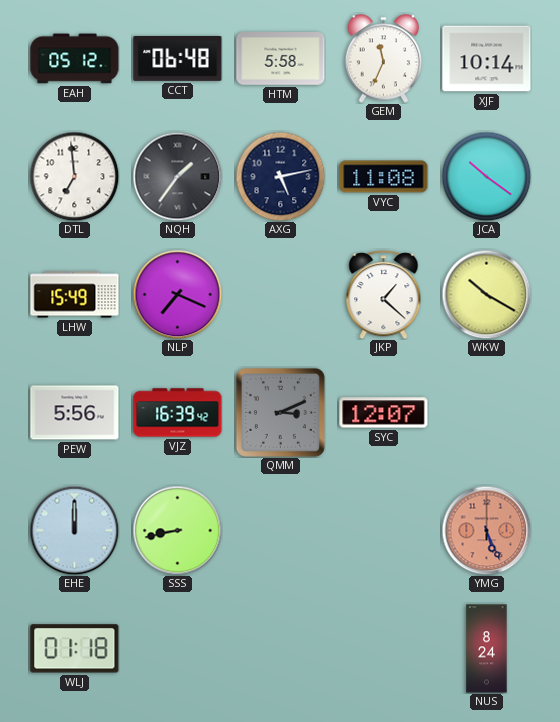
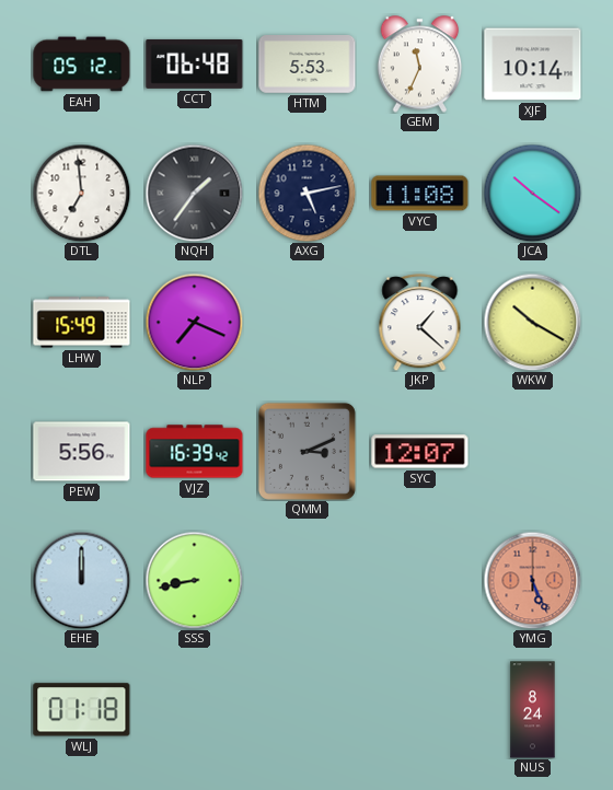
HTM: 5:58 -> 5:53 (308, 65)
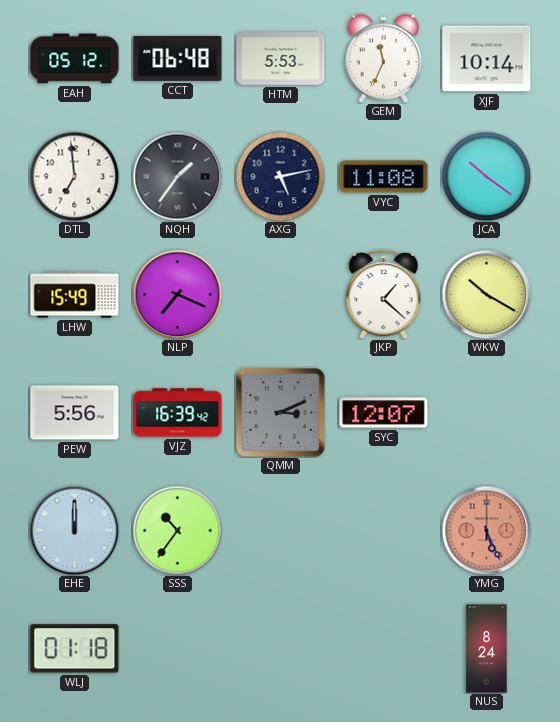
SSS: 8:43 -> 10:36 (177, 530)
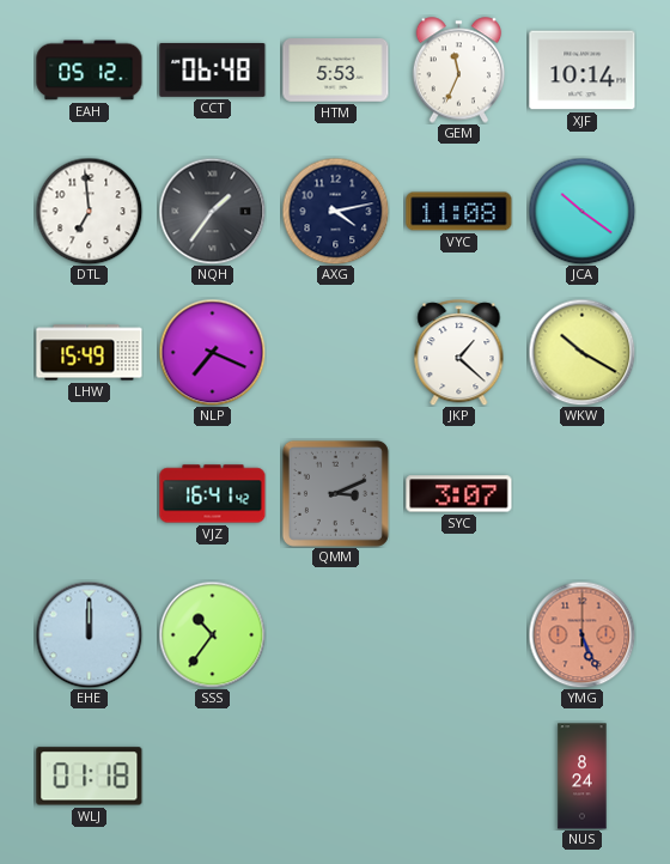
AXG: 5:13 -> 4:13 (335, 211)
PEW: 5:56 -> none (75, 413)
VJZ: 16:39 -> 16:41 (213, 494)
SYC: 12:07 -> 3:07 (459, 494)
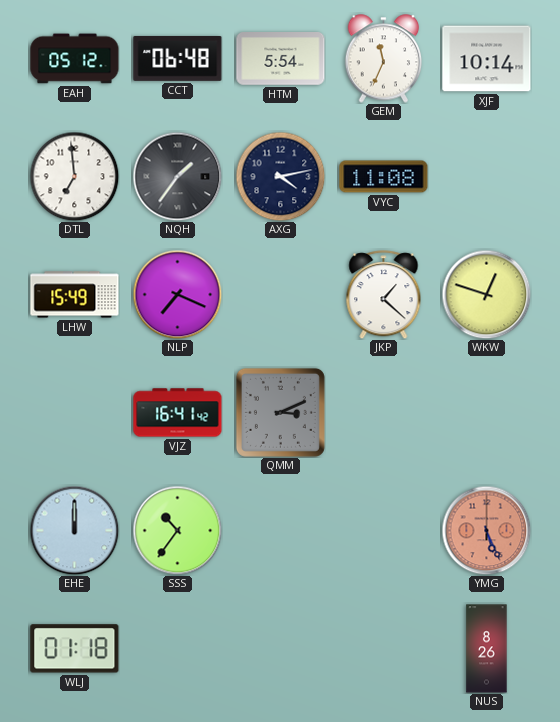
HTM: 5:53 -> 5:54 (281, 59)
JCA: 10:21 -> none (581, 211)
WKW: 10:20 -> 12:48 (486, 294)
SYC: 3:07 -> none (459, 494)
NUS: 8:24 -> 8:26 (487, 649)
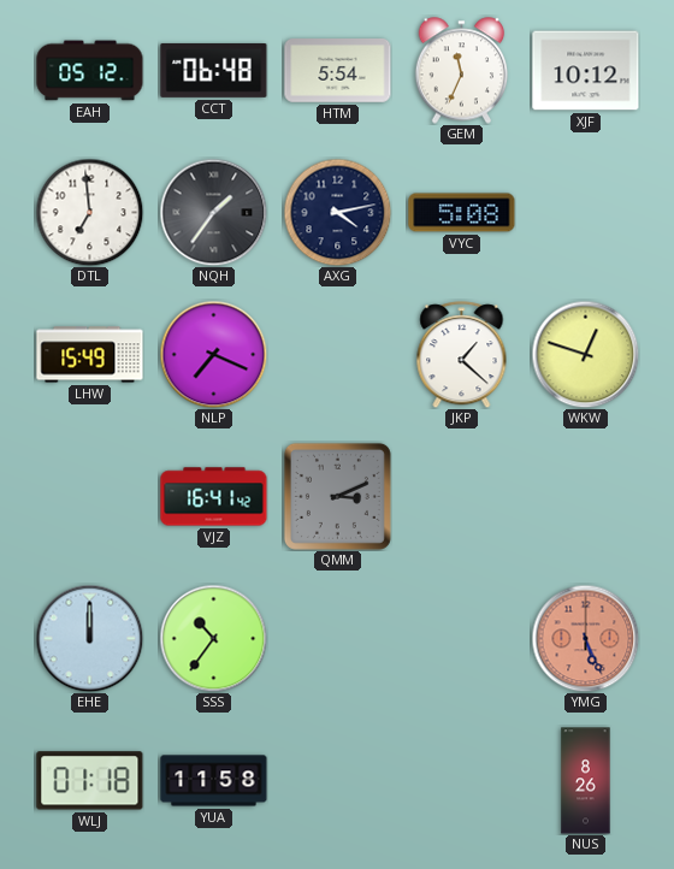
XJF: 10:14 -> 10:12 (586, 71)
VYC: 11:08 -> 5:08 (462, 213)
YUA: none -> 11:58 (214, 781)
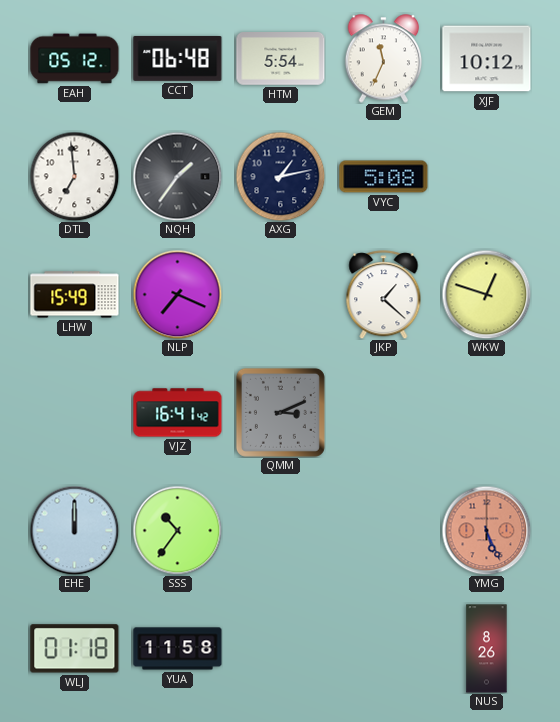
AXG: 4:13 -> 1:13 (280, 176)
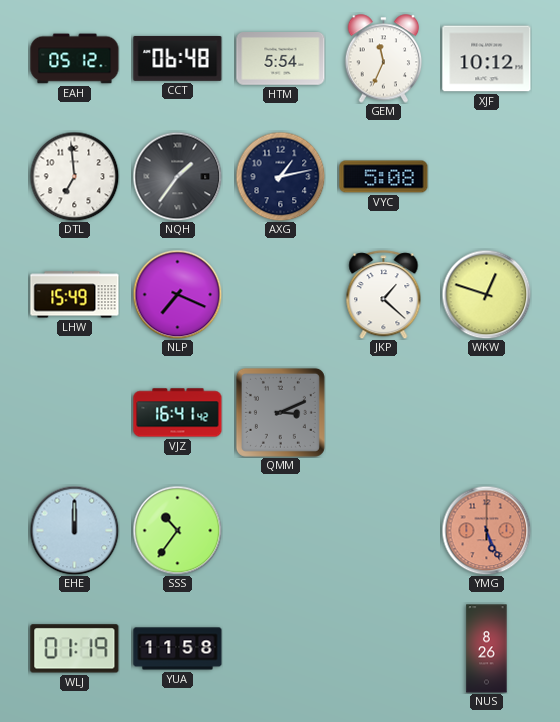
WLJ: 01:18 -> 01:19 (75, 649)
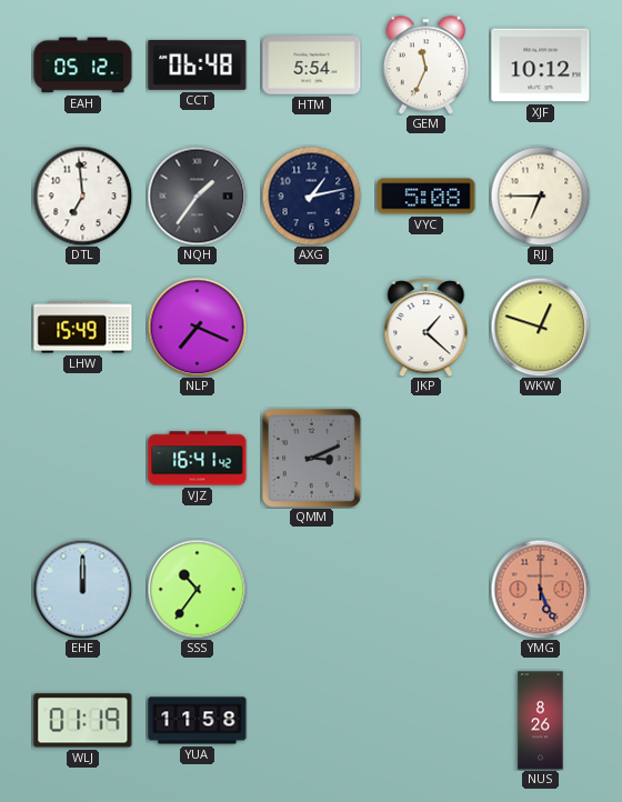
RJJ: none -> 6:45 (540, 196)
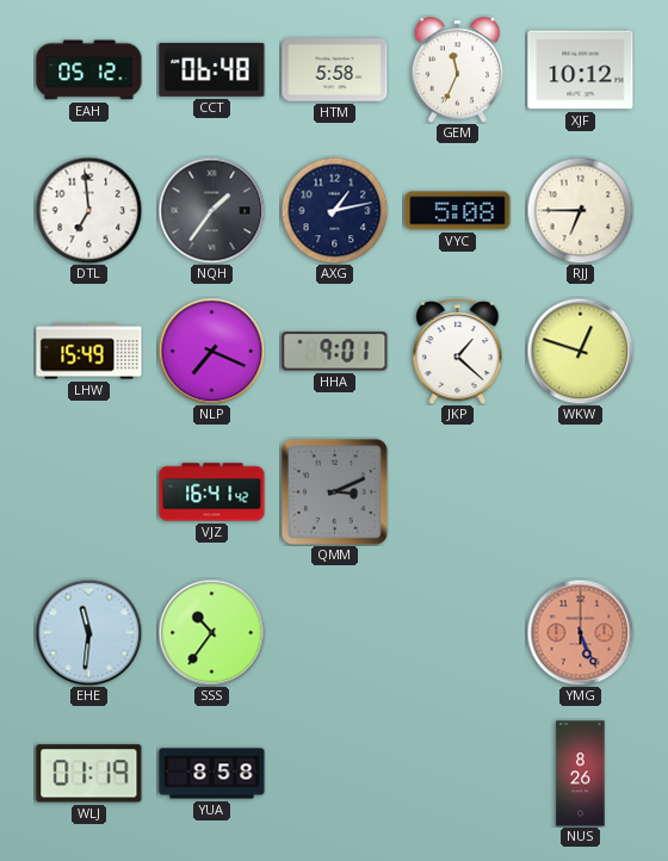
HTM: 5:54 -> 5:58 (335, 70)
HHA: none -> 9:01 (335, 352)
EHE: 12:00 -> 11:31 (88, 632)
YUA: 11:58 -> 8:58 (212, 774)
